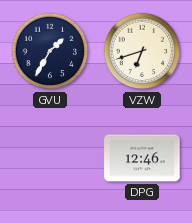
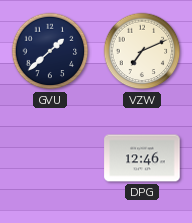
GVU: 1:35 -> 1:38 (50, 51)
VZW: 6:42 -> 7:11 (142, 51)
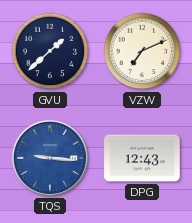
TQS: none -> 9:16 (50, 158)
DPG: 12:46 -> 12:43 (142, 158)
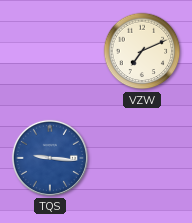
GVU: 1:38 -> none (50, 51)
DPG: 12:43 -> none (142, 158)
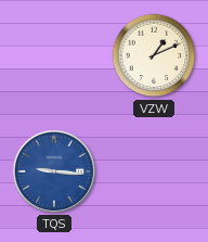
VZW: 7:11 -> 1:11 (154, 55)
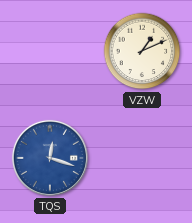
TQS: 9:16 -> 12:18 (50, 158)
